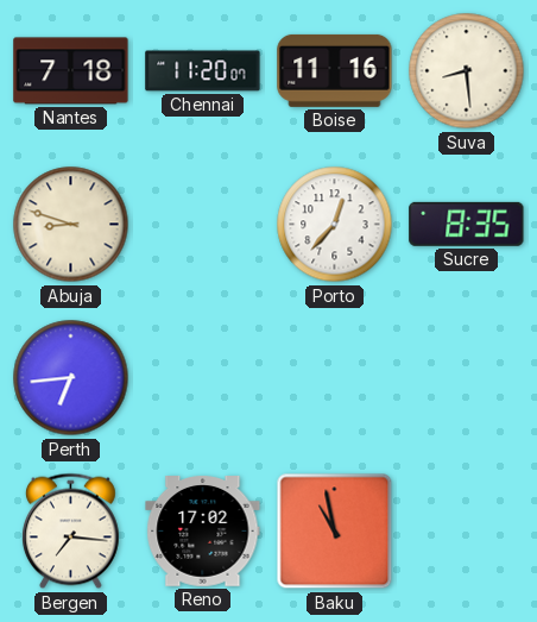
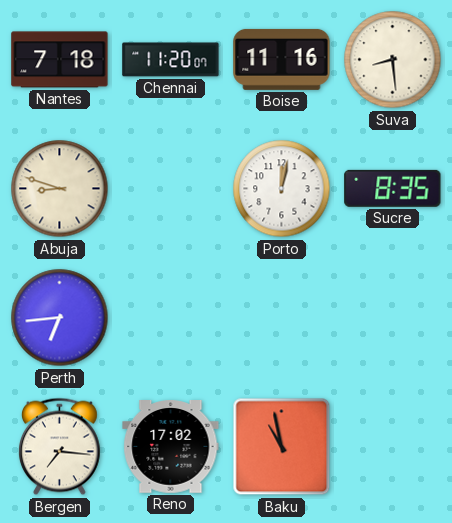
Porto: 12:37 -> 12:02 (282, 189)
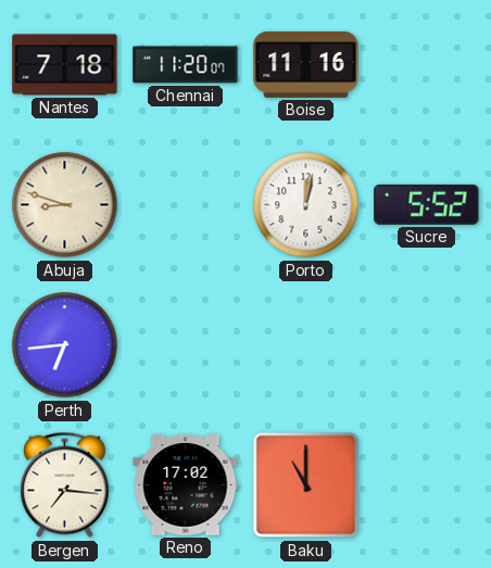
Suva: 8:29 -> none (393, 60)
Sucre: 8:35 -> 5:52 (427, 204)
Baku: 10:58 -> 11:00 (306, 485)
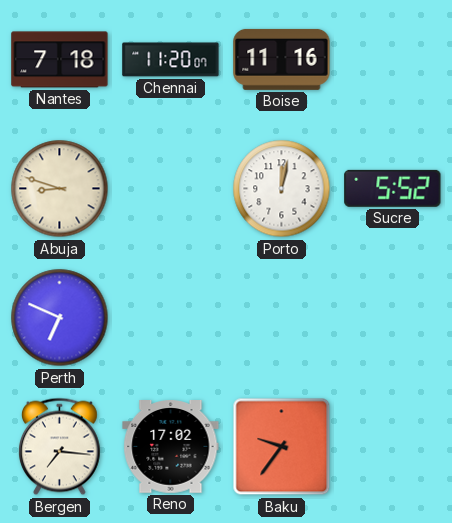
Perth: 6:44 -> 6:49 (60, 318)
Baku: 11:00 -> 9:36 (282, 447)
